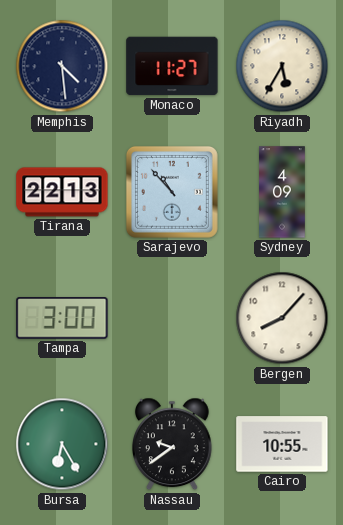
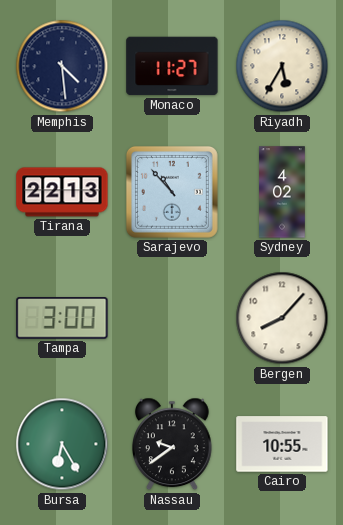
Sydney: 4:09 -> 4:02 (283, 192)
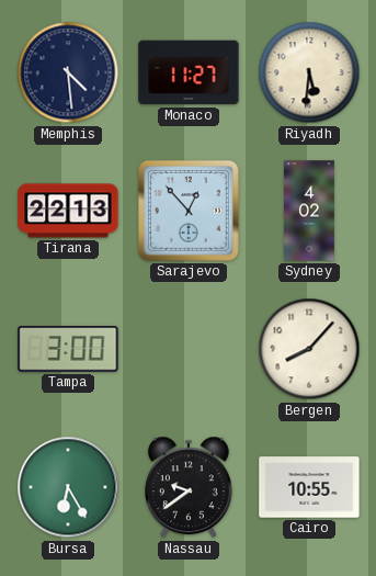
Riyadh: 5:35 -> 5:31 (309, 72)
Sarajevo: 10:53 -> 12:53 (189, 211)
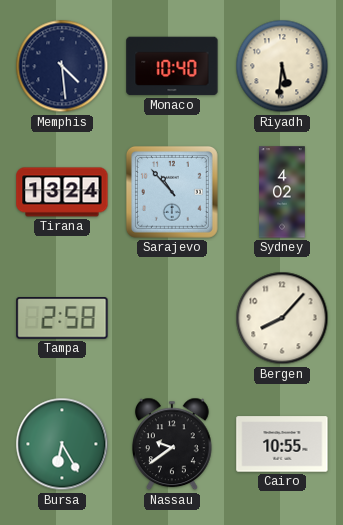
Monaco: 11:27 -> 10:40 (172, 66)
Tirana: 22:13 -> 13:24 (62, 192)
Sarajevo: 12:53 -> 10:53 (172, 192)
Tampa: 3:00 -> 2:58 (62, 318)
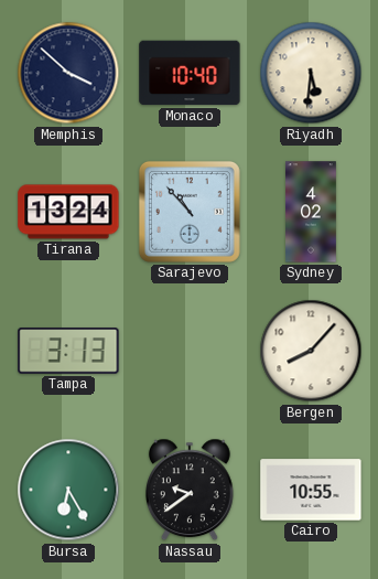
Memphis: 4:29 -> 3:52 (68, 73)
Tampa: 2:58 -> 3:13 (68, 351)
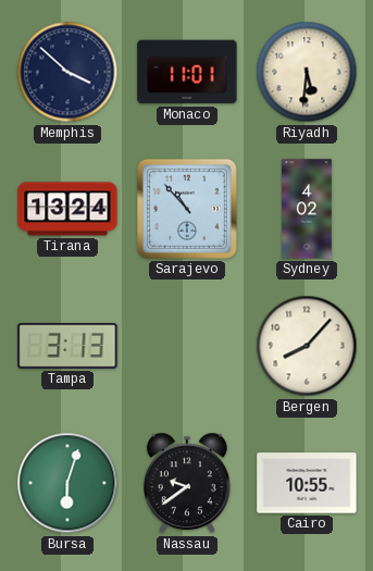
Monaco: 10:40 -> 11:01 (187, 72)
Bursa: 6:25 -> 6:03 (67, 483)
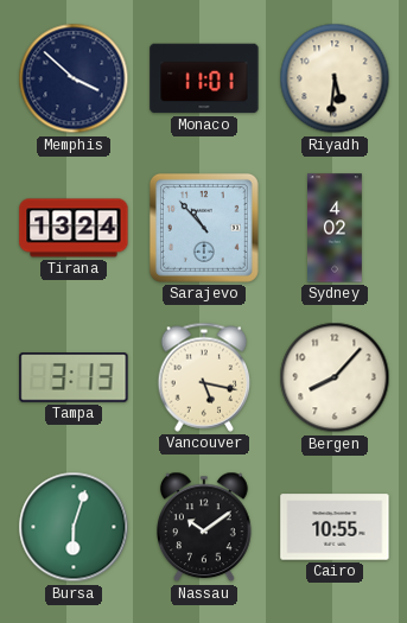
Vancouver: none -> 5:17 (204, 377)
Nassau: 9:39 -> 10:09 (205, 527)
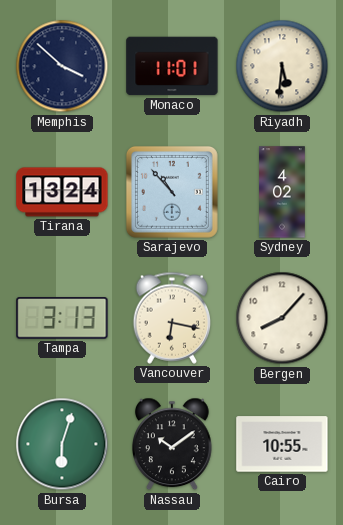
Vancouver: 5:17 -> 6:17 (172, 318)
